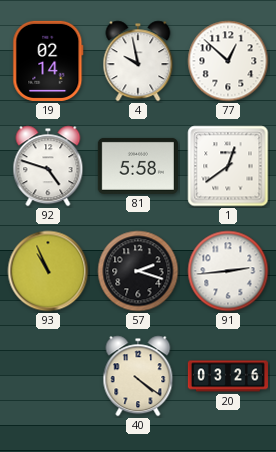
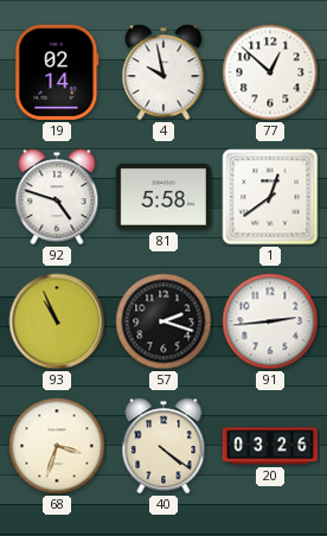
68: none -> 3:33 (57, 446)
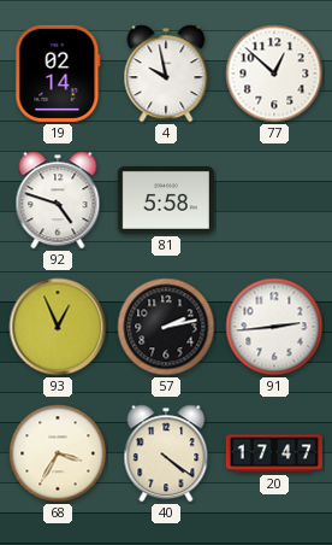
1: 12:39 -> none (270, 197)
93: 10:56 -> 12:56 (58, 327)
57: 2:18 -> 2:13 (166, 327)
68: 3:33 -> 3:35 (58, 453)
20: 03:26 -> 17:47 (274, 453)
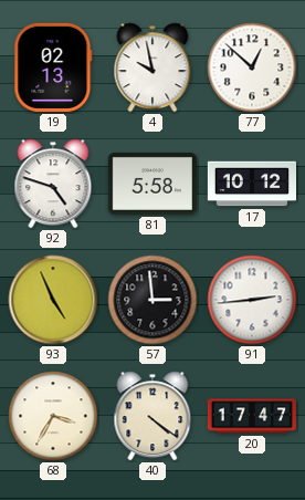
19: 02:14 -> 02:13 (53, 67)
17: none -> 10:12 (251, 184)
93: 12:56 -> 4:56 (53, 300)
57: 2:13 -> 2:59 (152, 300)
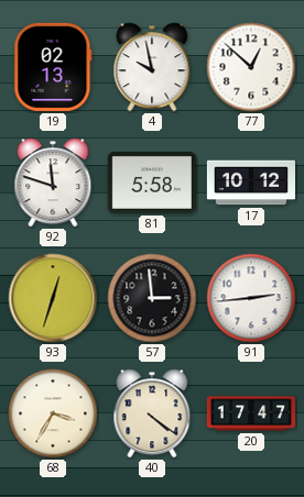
92: 4:48 -> 11:48 (53, 183)
93: 4:56 -> 12:33 (53, 298)
